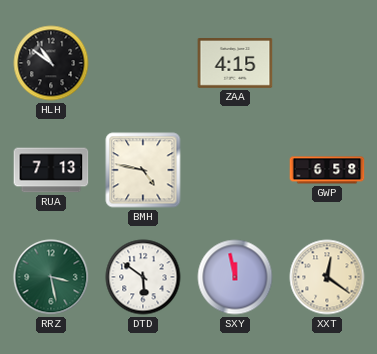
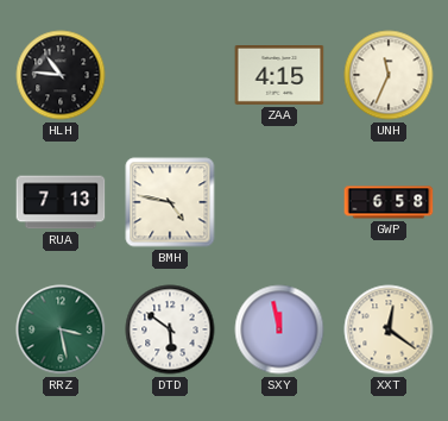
HLH: 10:51 -> 10:46 (61, 75)
UNH: none -> 11:34 (389, 75)
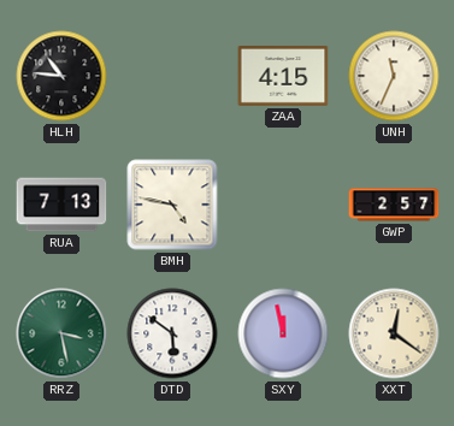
GWP: 6:58 -> 2:57 (394, 205)
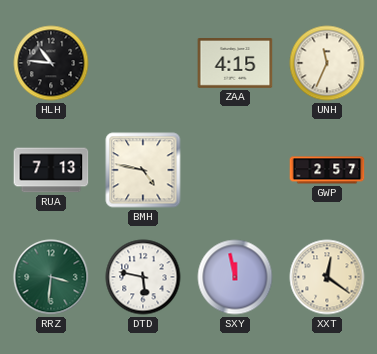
RRZ: 3:28 -> 3:31 (51, 277)
DTD: 5:51 -> 5:47 (143, 277)
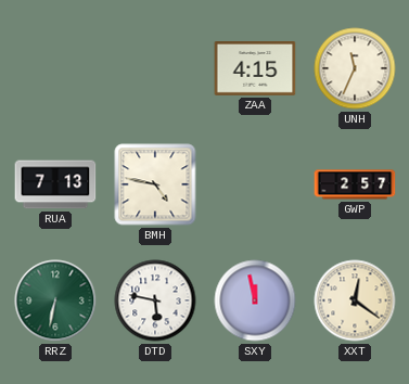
HLH: 10:46 -> none (51, 63)
RRZ: 3:31 -> 6:32 (55, 300)
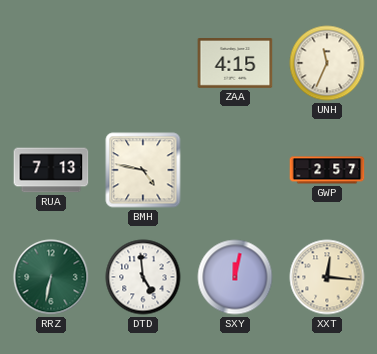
DTD: 5:47 -> 4:59 (143, 277)
SXY: 11:58 -> 12:02 (235, 277)
XXT: 12:21 -> 12:16 (327, 277)
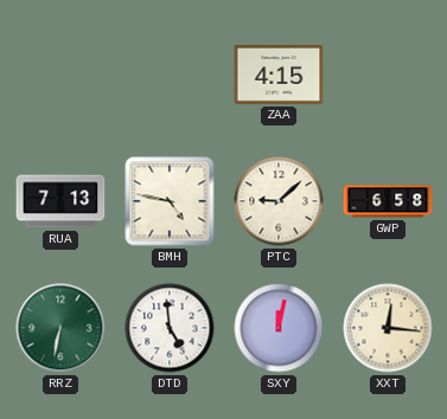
UNH: 11:34 -> none (327, 63)
PTC: none -> 9:08 (279, 201)
GWP: 2:57 -> 6:58 (388, 201)
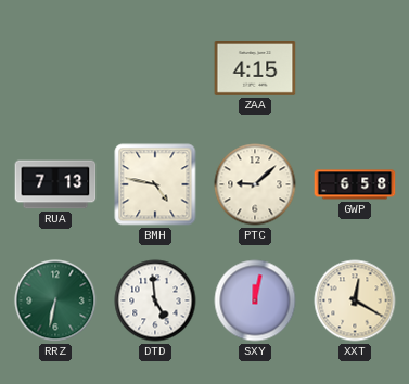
XXT: 12:16 -> 12:20 (355, 300)
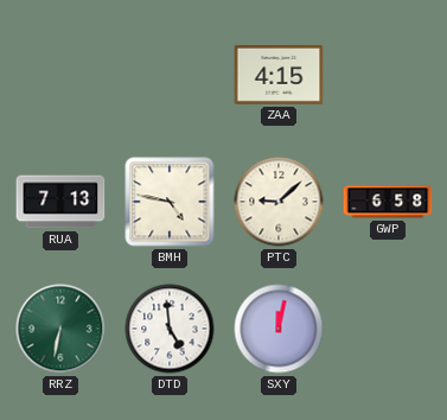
XXT: 12:20 -> none (355, 300)
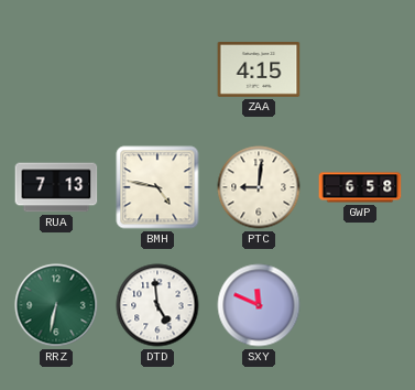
PTC: 9:08 -> 9:01 (259, 187)
SXY: 12:02 -> 11:49 (259, 305)
